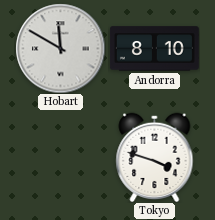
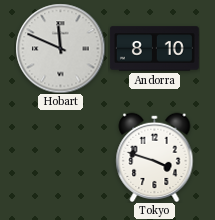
Hobart: 11:50 -> 11:49 (60, 48)
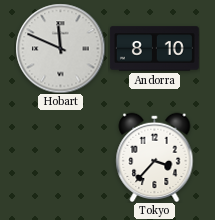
Tokyo: 3:48 -> 3:37 (155, 157)
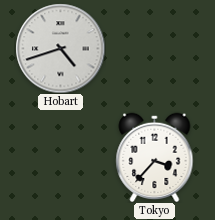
Hobart: 11:49 -> 4:42 (60, 48)
Andorra: 8:10 -> none (154, 49)
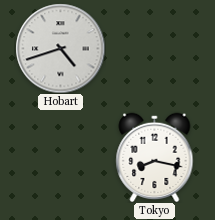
Tokyo: 3:37 -> 8:17 (155, 157)
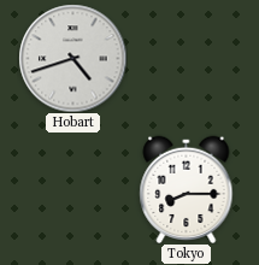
Tokyo: 8:17 -> 8:15 (187, 189)
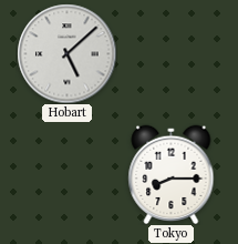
Hobart: 4:42 -> 5:08 (66, 53)
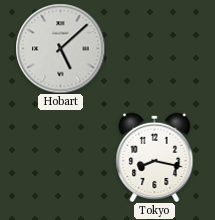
Tokyo: 8:15 -> 8:17 (155, 157)
